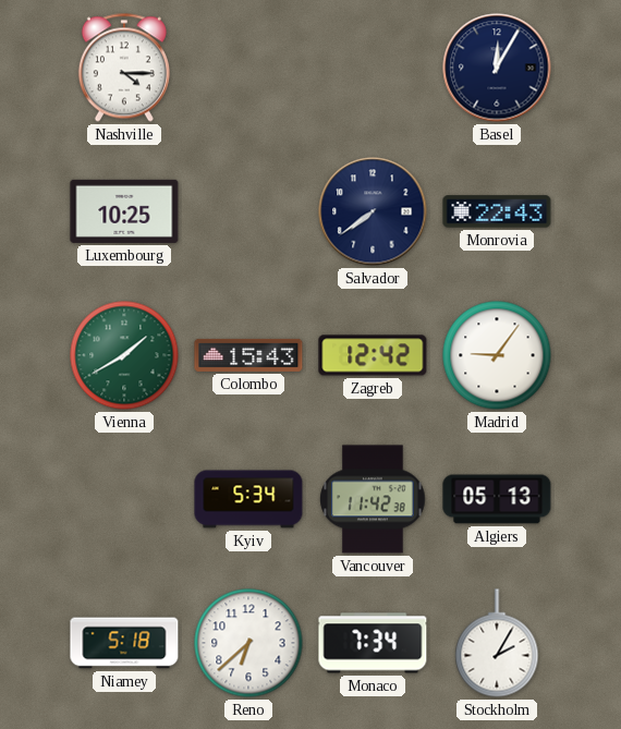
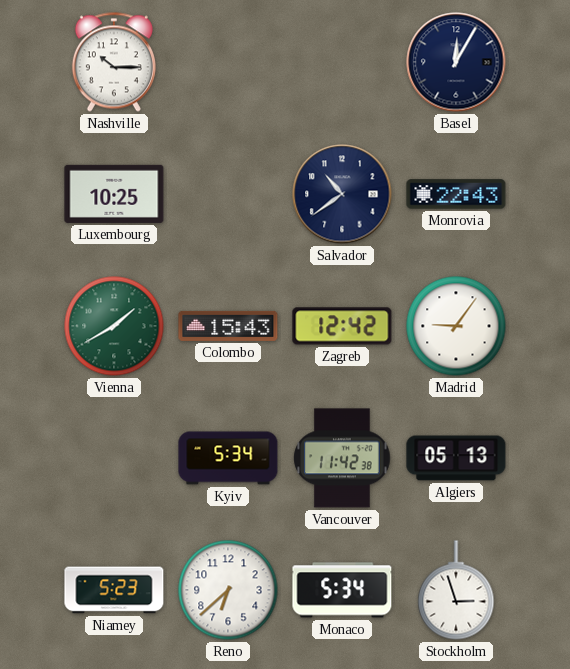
Nashville: 4:15 -> 10:15 (114, 62)
Salvador: 7:39 -> 10:39 (342, 194)
Niamey: 5:18 -> 5:23 (114, 590)
Monaco: 7:34 -> 5:34 (342, 590)
Stockholm: 2:05 -> 2:57 (456, 590)
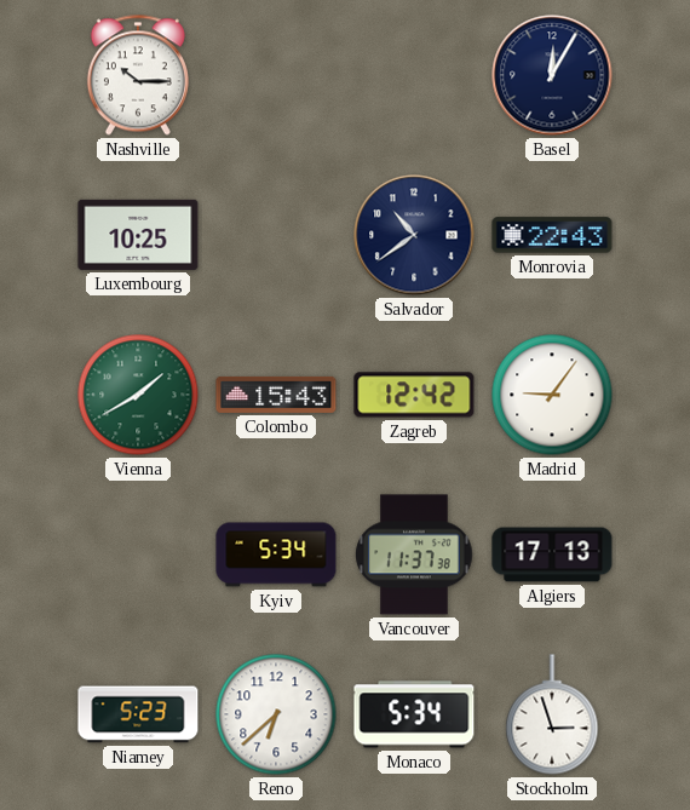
Vancouver: 11:42 -> 11:37 (414, 555)
Algiers: 05:13 -> 17:13 (552, 555)
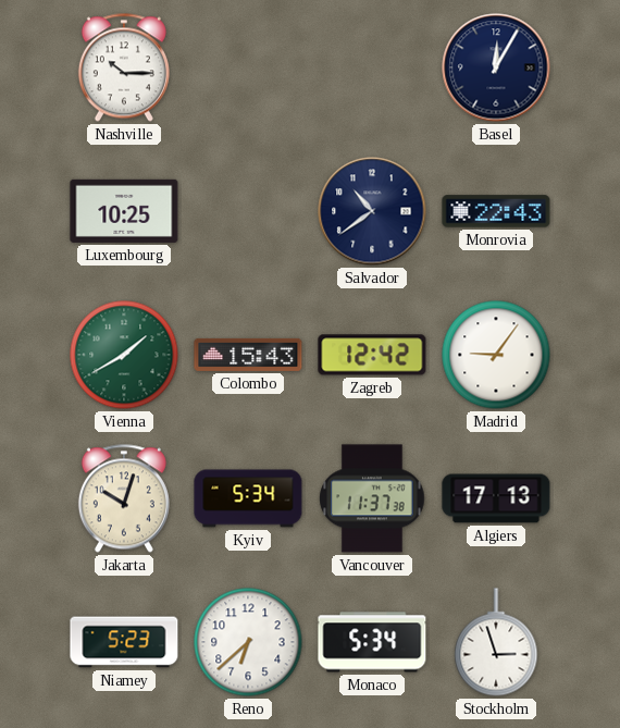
Jakarta: none -> 10:03 (124, 498)
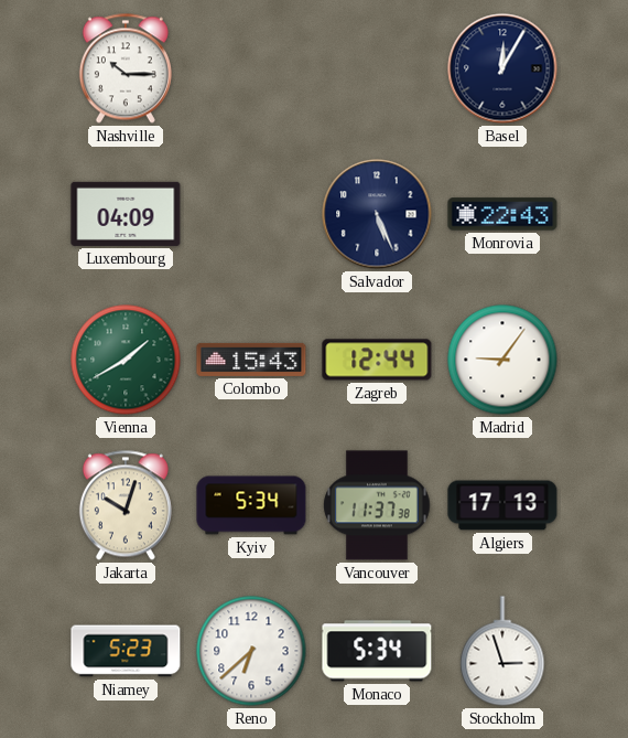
Luxembourg: 10:25 -> 04:09 (126, 214)
Salvador: 10:39 -> 5:26 (377, 214)
Zagreb: 12:42 -> 12:44 (377, 360)
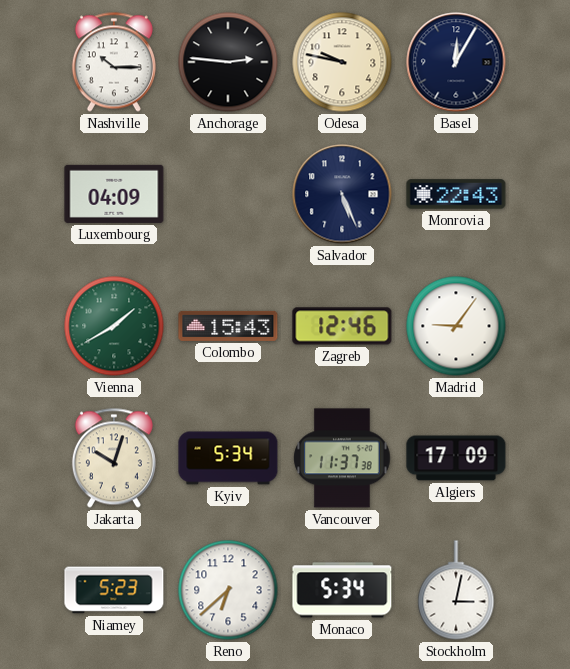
Anchorage: none -> 2:46 (228, 62)
Odesa: none -> 9:47 (342, 62)
Zagreb: 12:44 -> 12:46 (342, 326)
Algiers: 17:13 -> 17:09 (456, 458)
Stockholm: 2:57 -> 3:02 (456, 590)
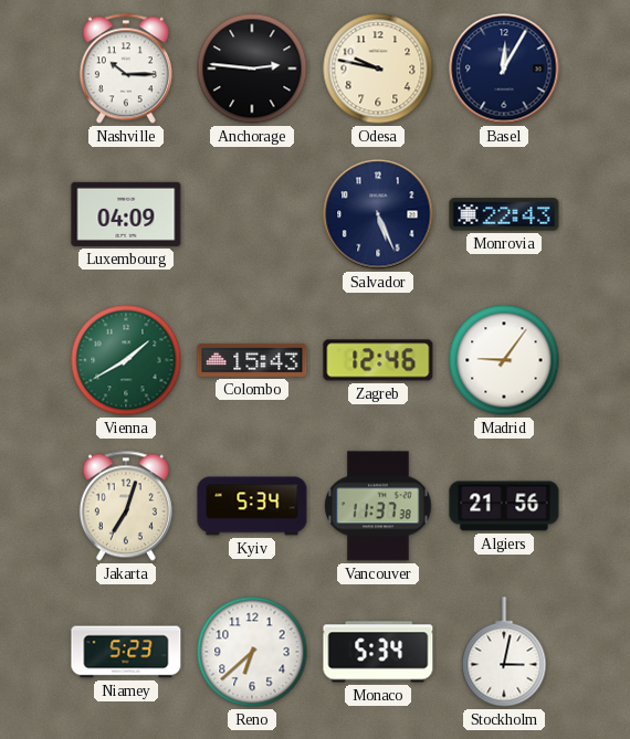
Jakarta: 10:03 -> 7:03 (126, 506)
Algiers: 17:09 -> 21:56 (504, 506)
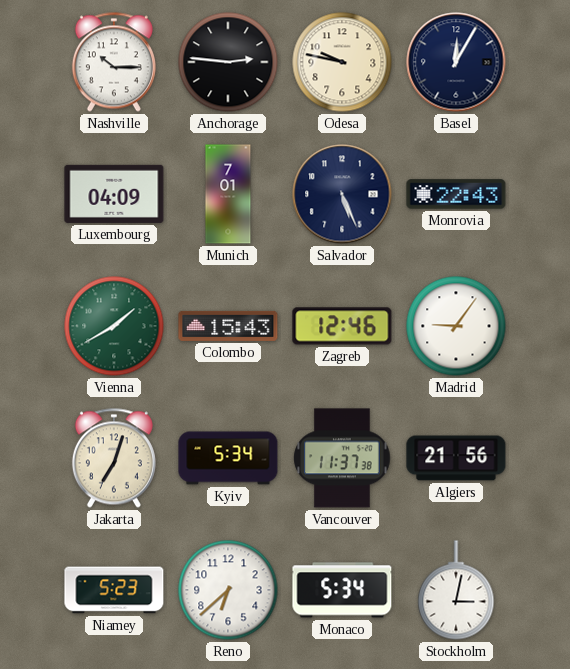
Munich: none -> 7:01 (228, 194)
